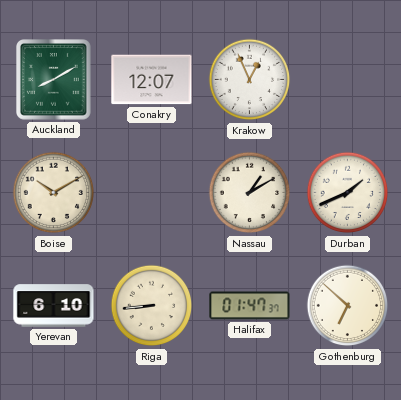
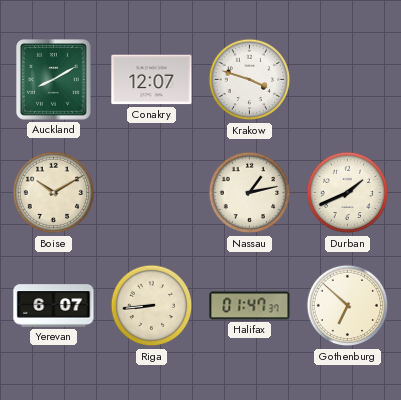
Krakow: 12:56 -> 3:48 (250, 80)
Nassau: 1:10 -> 1:13 (250, 193)
Yerevan: 6:10 -> 6:07 (54, 306)
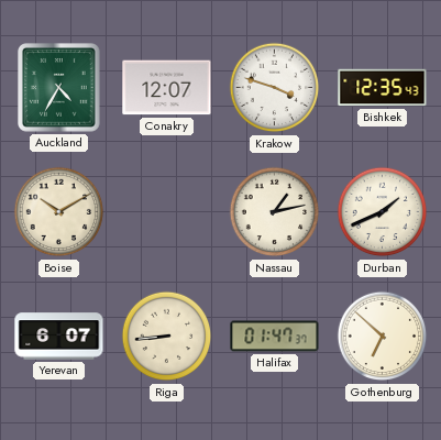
Auckland: 8:10 -> 4:35 (59, 88)
Bishkek: none -> 12:35 (383, 88)
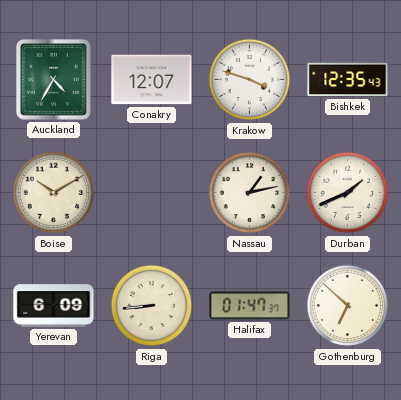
Yerevan: 6:07 -> 6:09 (54, 306)
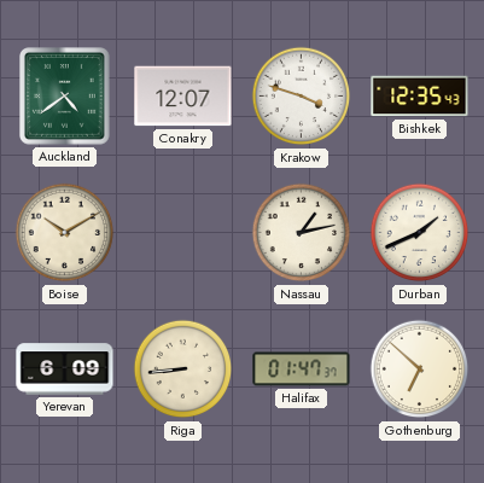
Auckland: 4:35 -> 4:39 (65, 97)
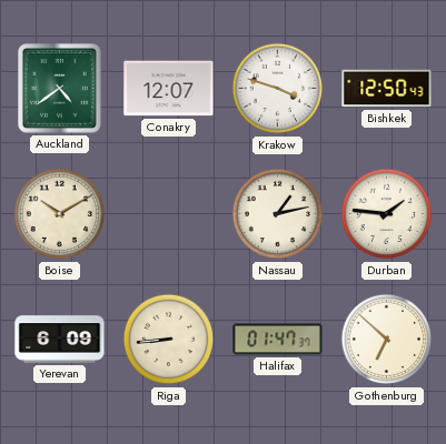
Bishkek: 12:35 -> 12:50 (387, 89)
Durban: 1:41 -> 1:46 (387, 214)
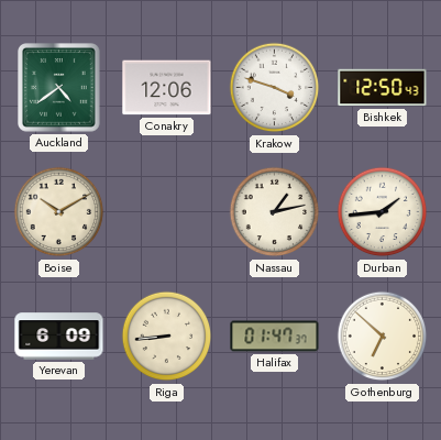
Conakry: 12:07 -> 12:06 (167, 88)
Durban: 1:46 -> 1:44 (383, 212)
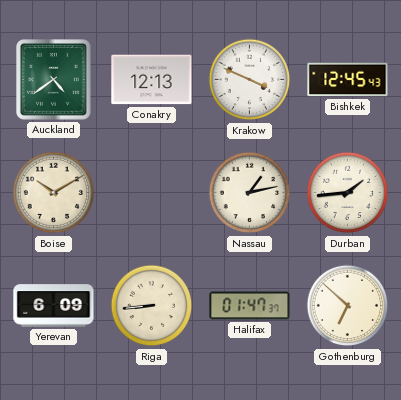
Conakry: 12:06 -> 12:13 (152, 80)
Krakow: 3:48 -> 3:49 (250, 80)
Bishkek: 12:50 -> 12:45 (348, 80)
